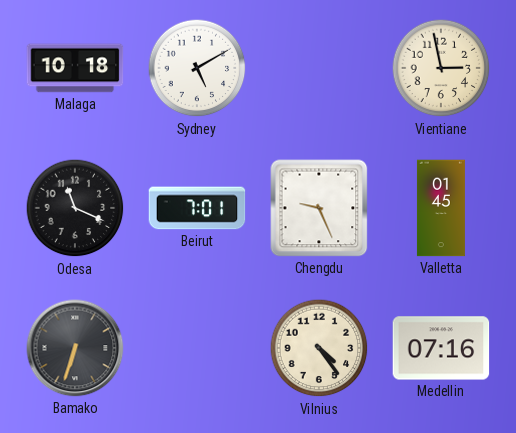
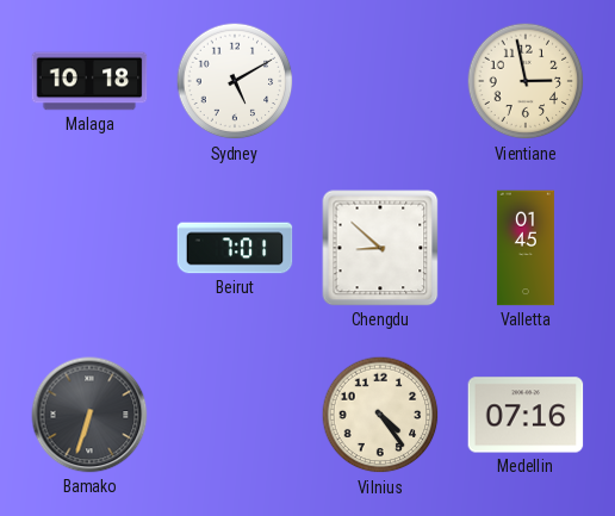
Odesa: 11:19 -> none (75, 208)
Chengdu: 9:26 -> 8:52 (380, 248)
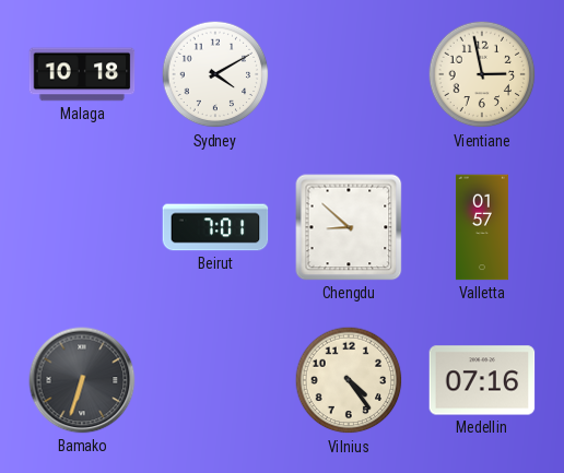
Sydney: 5:10 -> 4:10 (215, 74)
Valletta: 01:45 -> 01:57 (482, 227)
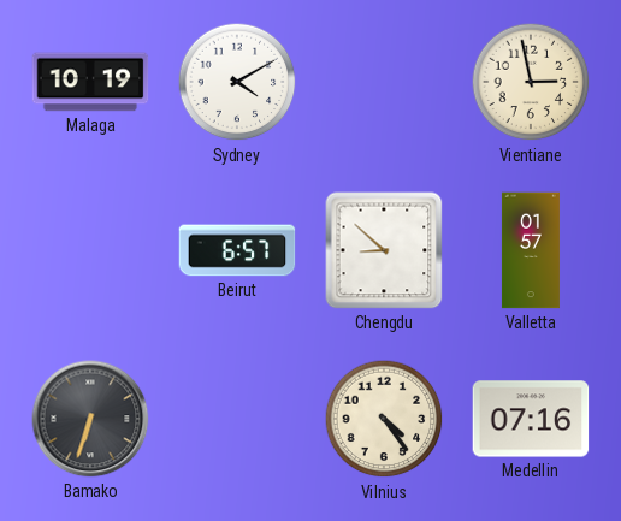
Malaga: 10:18 -> 10:19 (90, 82)
Beirut: 7:01 -> 6:57 (237, 250)
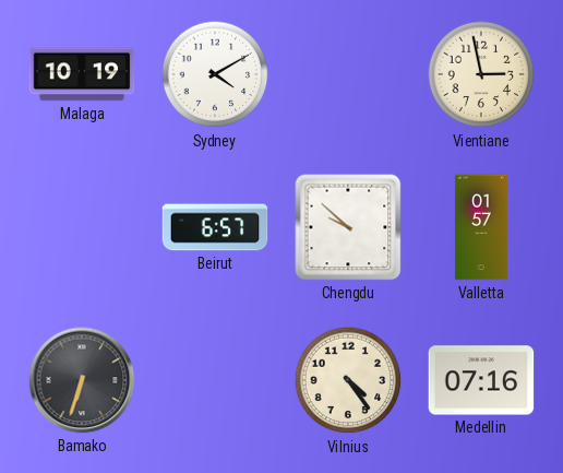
Chengdu: 8:52 -> 9:52 (348, 227)
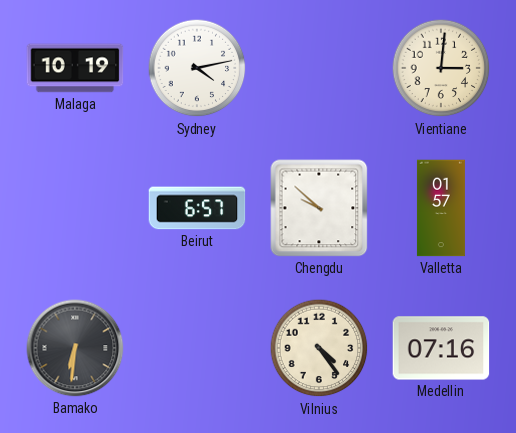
Sydney: 4:10 -> 4:13 (197, 68)
Vientiane: 2:58 -> 3:01 (441, 68)
Bamako: 6:33 -> 6:31 (75, 348)
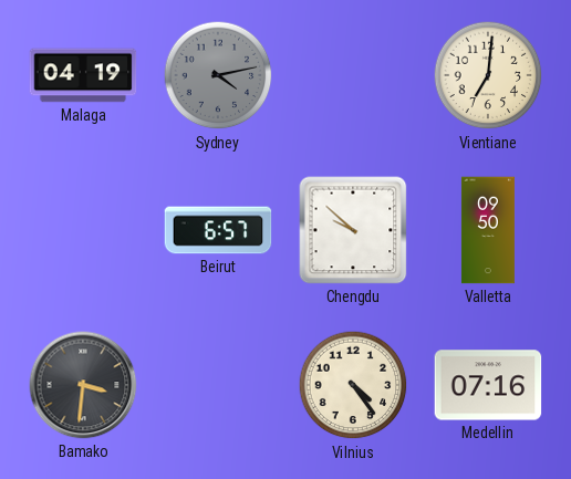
Malaga: 10:19 -> 04:19 (83, 75)
Sydney dial: white -> grey (218, 75)
Vientiane: 3:01 -> 7:01 (488, 75)
Valletta: 01:57 -> 09:50 (488, 230)
Bamako: 6:31 -> 3:31 (83, 385)
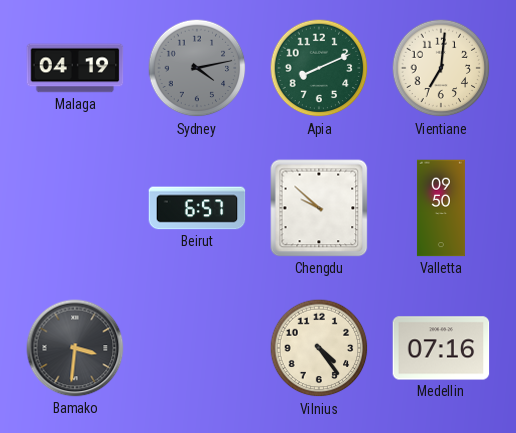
Apia: none -> 8:11 (319, 68)
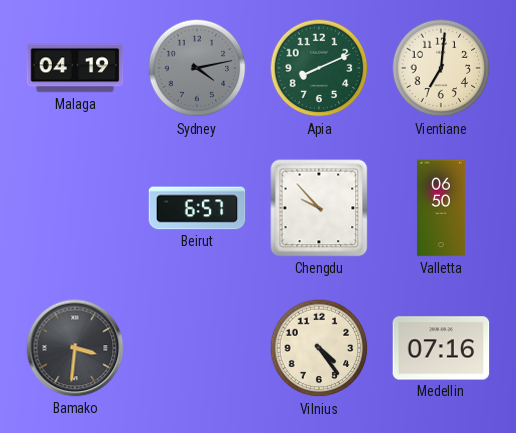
Chengdu: 9:52 -> 9:53 (319, 208)
Valletta: 09:50 -> 06:50 (441, 208)
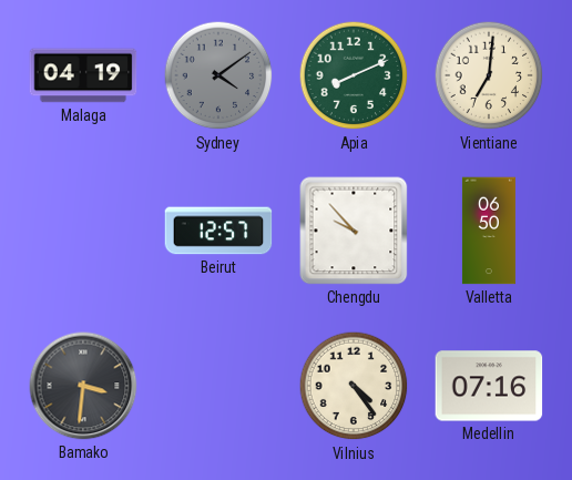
Sydney: 4:13 -> 4:09 (218, 75)
Beirut: 6:57 -> 12:57 (218, 231)
